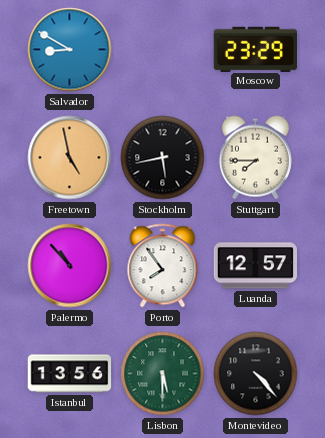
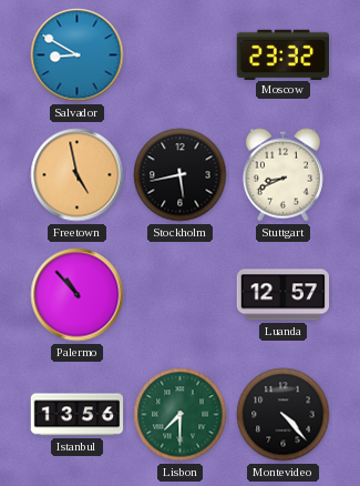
Moscow: 23:29 -> 23:32 (282, 54)
Stuttgart: 7:45 -> 8:41 (282, 175)
Porto: 7:54 -> none (163, 266)
Lisbon: 5:30 -> 7:30 (181, 415)
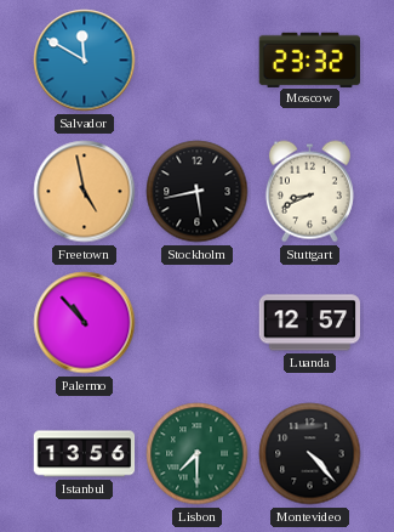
Salvador: 8:50 -> 11:50 (85, 61)
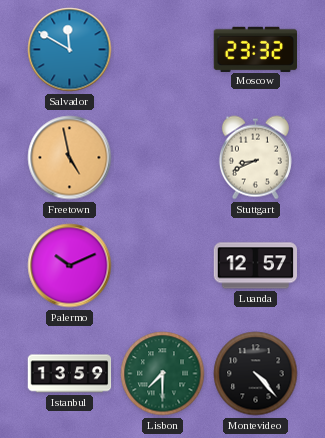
Stockholm: 5:43 -> none (198, 192)
Palermo: 10:53 -> 10:11 (70, 266)
Istanbul: 13:56 -> 13:59 (70, 374)
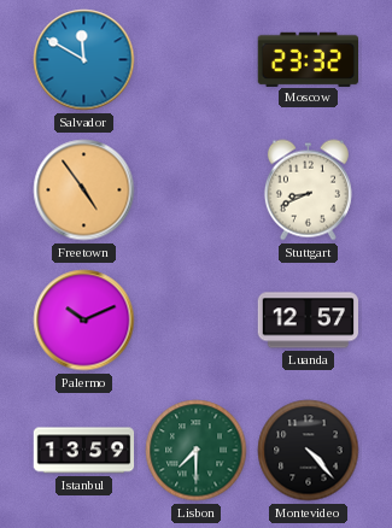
Freetown: 4:58 -> 4:54 (84, 190)
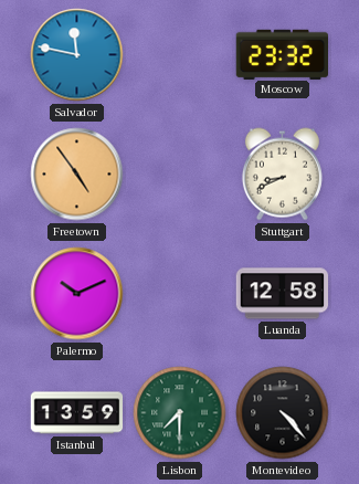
Salvador: 11:50 -> 11:47 (77, 55)
Luanda: 12:57 -> 12:58 (282, 294)
